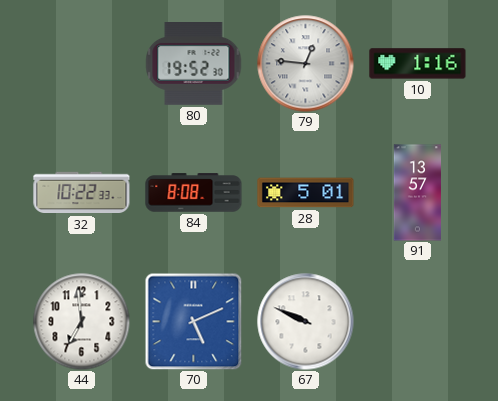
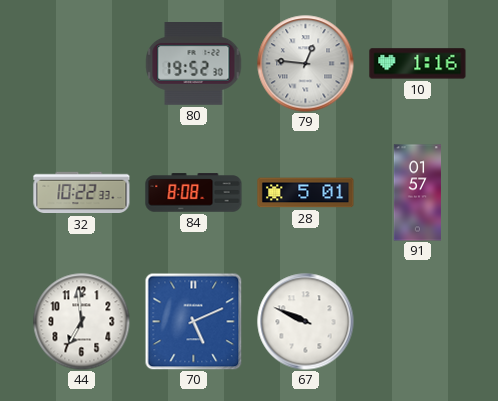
91: 13:57 -> 01:57 (417, 193)
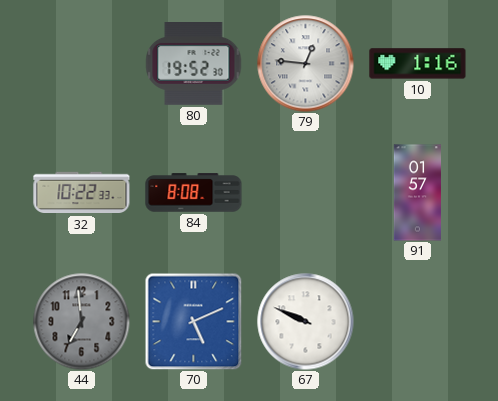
28: 5:01 -> none (306, 193)
44 dial: white -> grey (81, 321)
